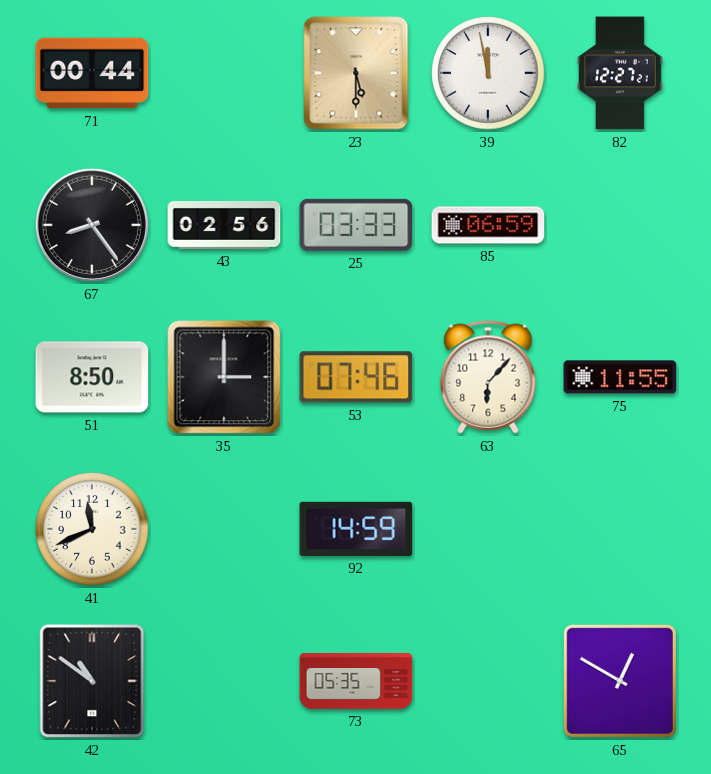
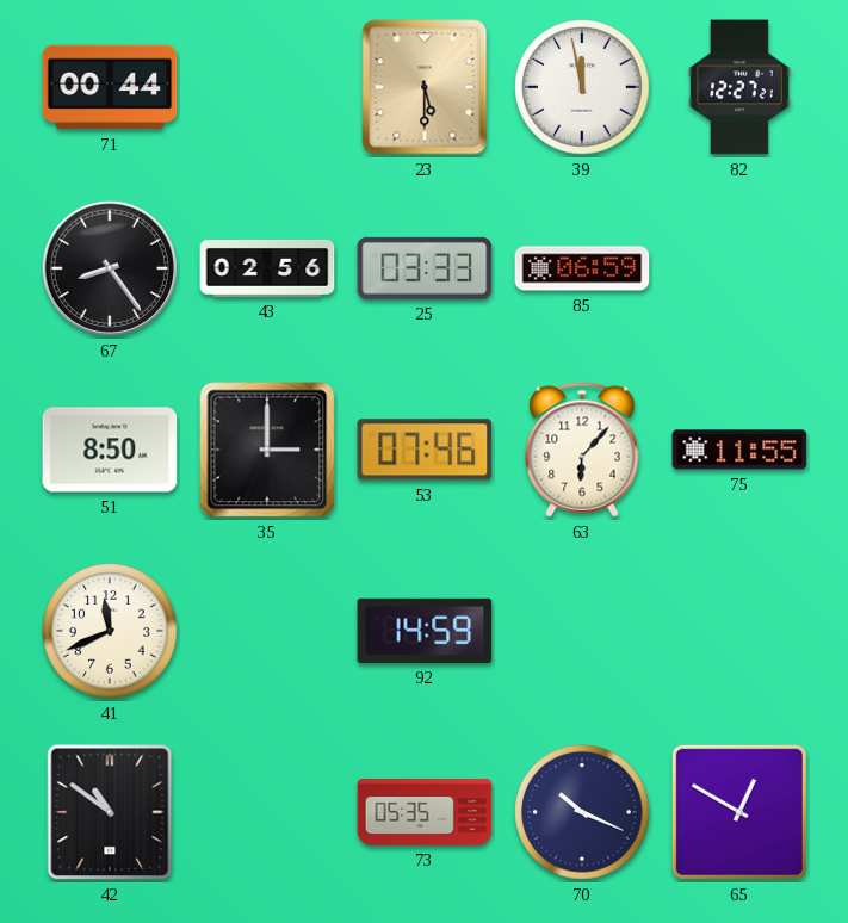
70: none -> 10:19 (582, 812)
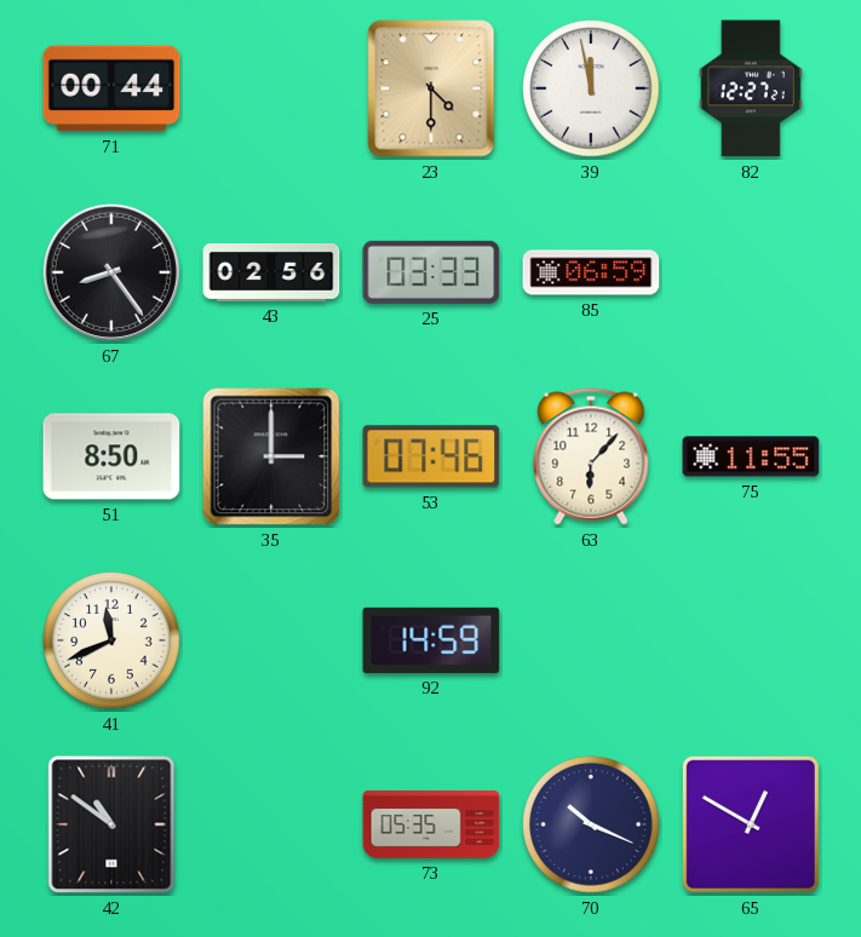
23: 5:30 -> 4:30 (431, 88)
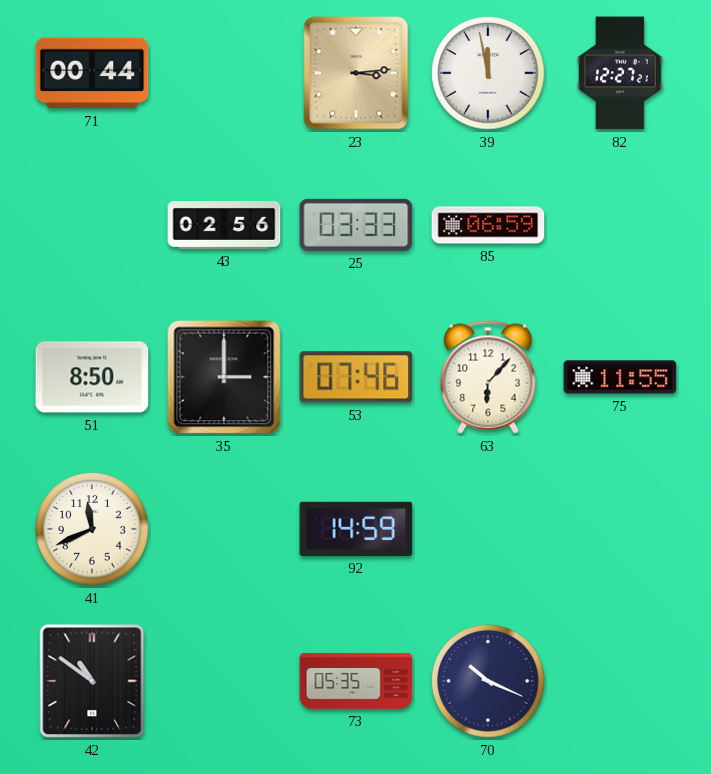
23: 4:30 -> 3:14 (356, 73)
67: 8:24 -> none (111, 272)
65: 12:50 -> none (751, 824)
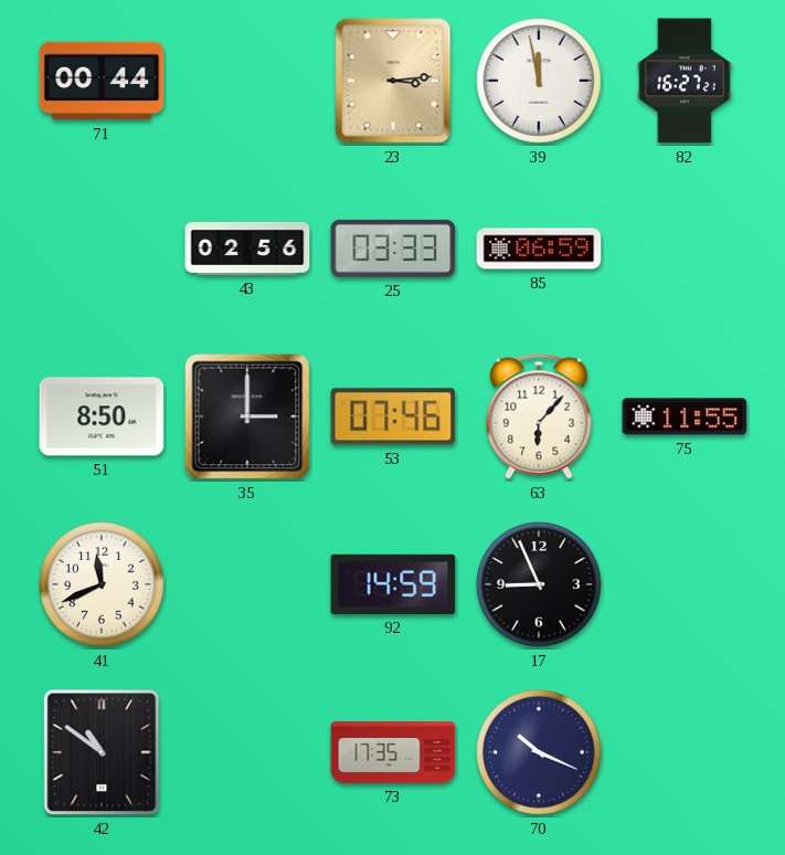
82: 12:27 -> 16:27 (685, 81)
17: none -> 8:56 (539, 584)
73: 05:35 -> 17:35 (393, 752)
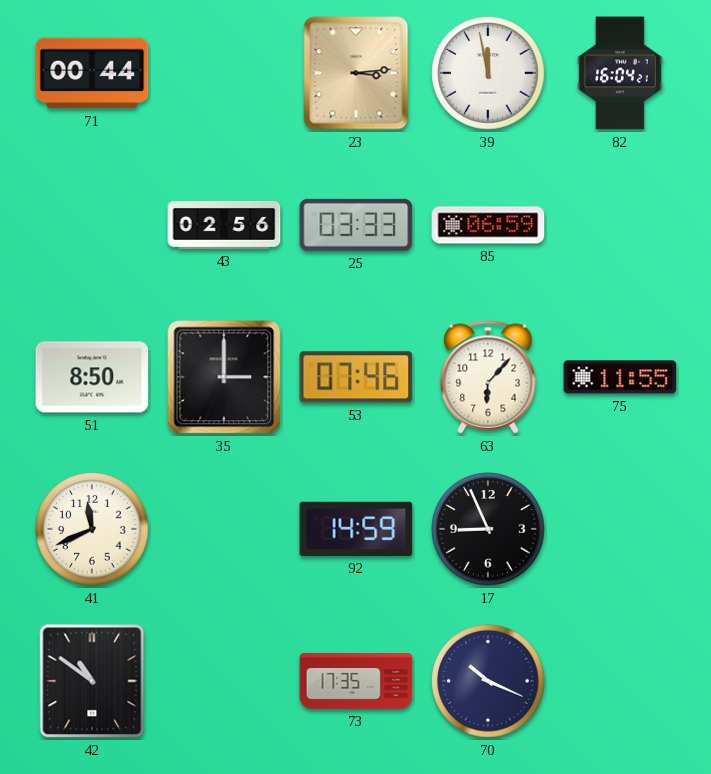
82: 16:27 -> 16:04 (620, 73)
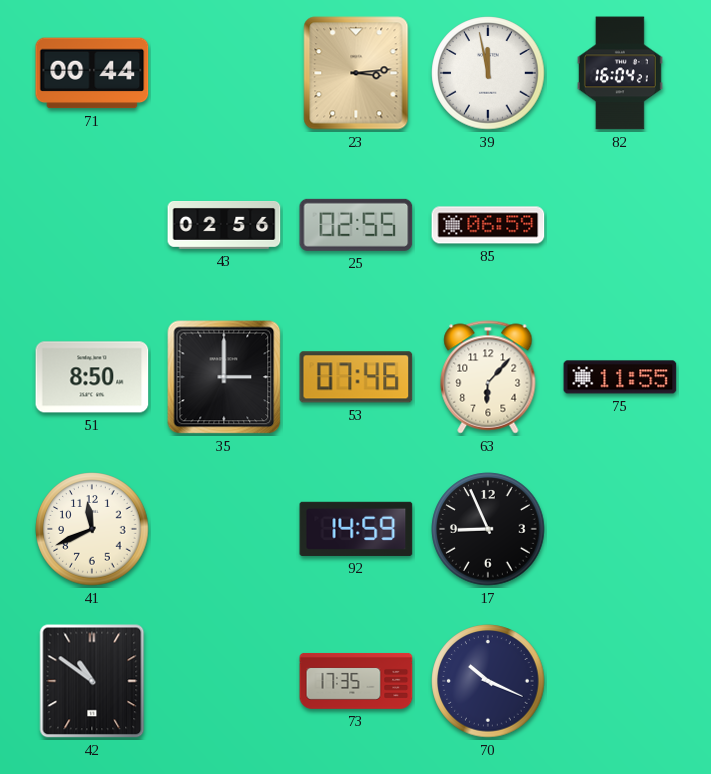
25: 03:33 -> 02:55 (356, 225)
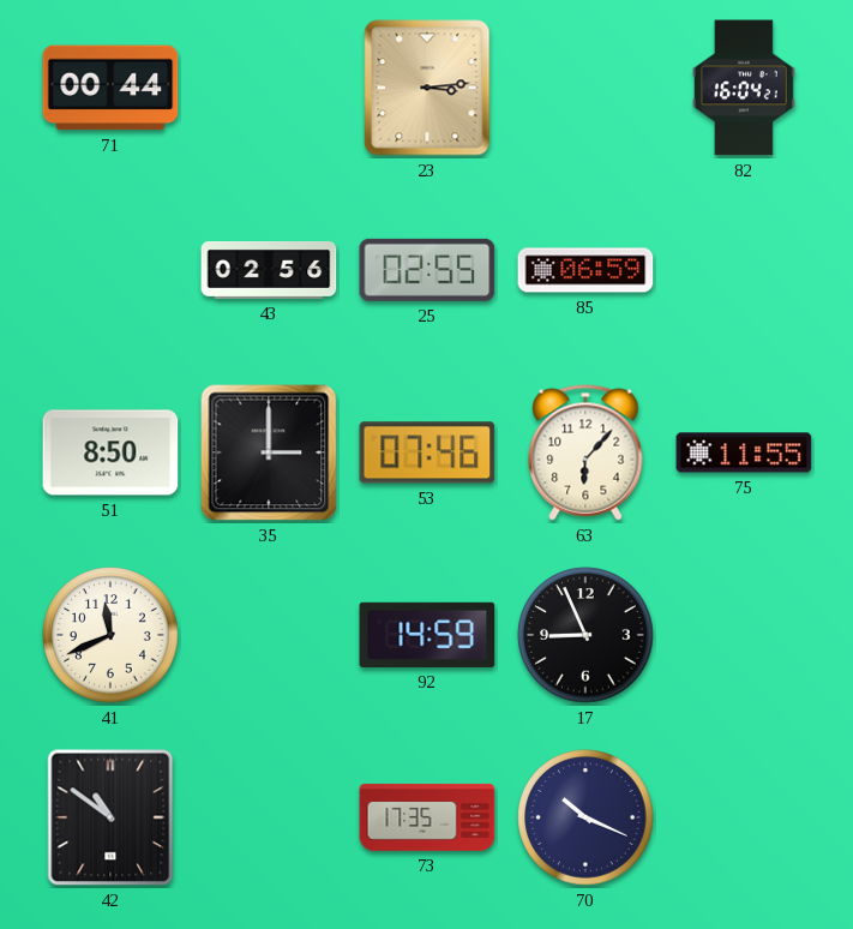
39: 11:58 -> none (488, 73)
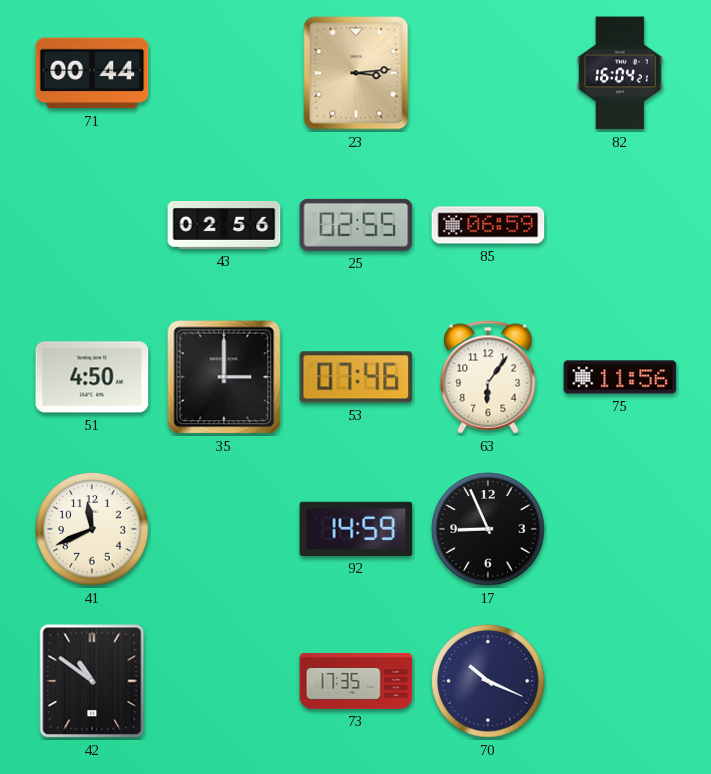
51: 8:50 -> 4:50 (92, 377)
63: 6:07 -> 6:06 (488, 377)
75: 11:55 -> 11:56 (620, 377)
